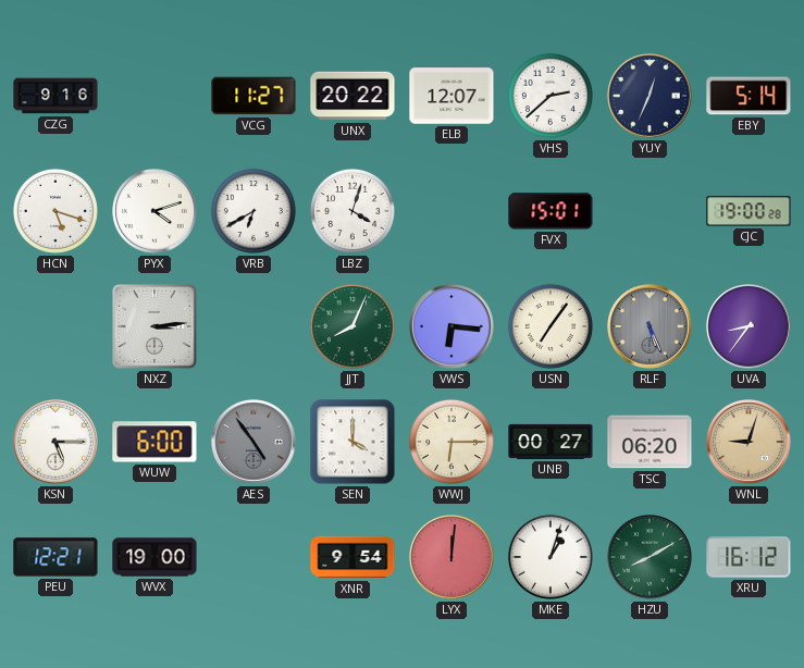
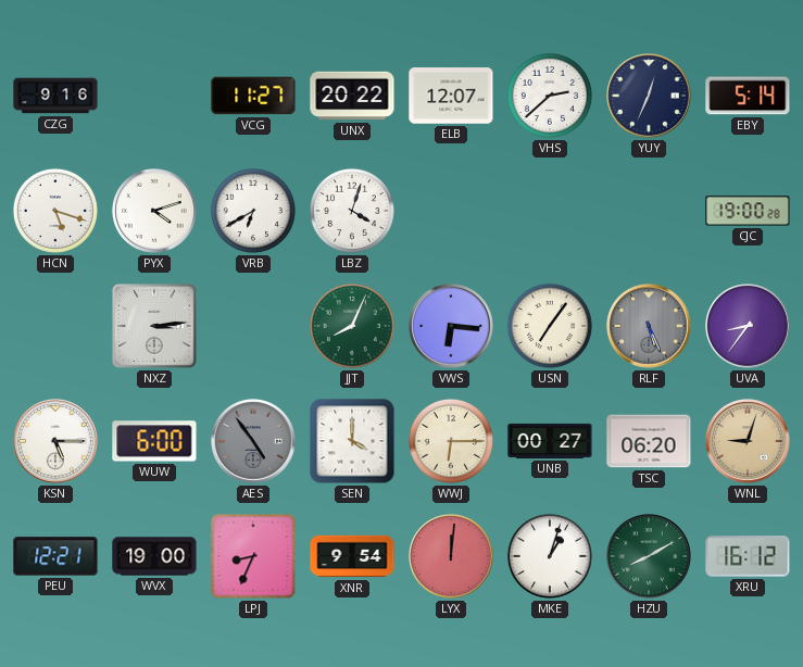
FVX: 15:01 -> none (551, 211)
LPJ: none -> 8:34 (253, 556)
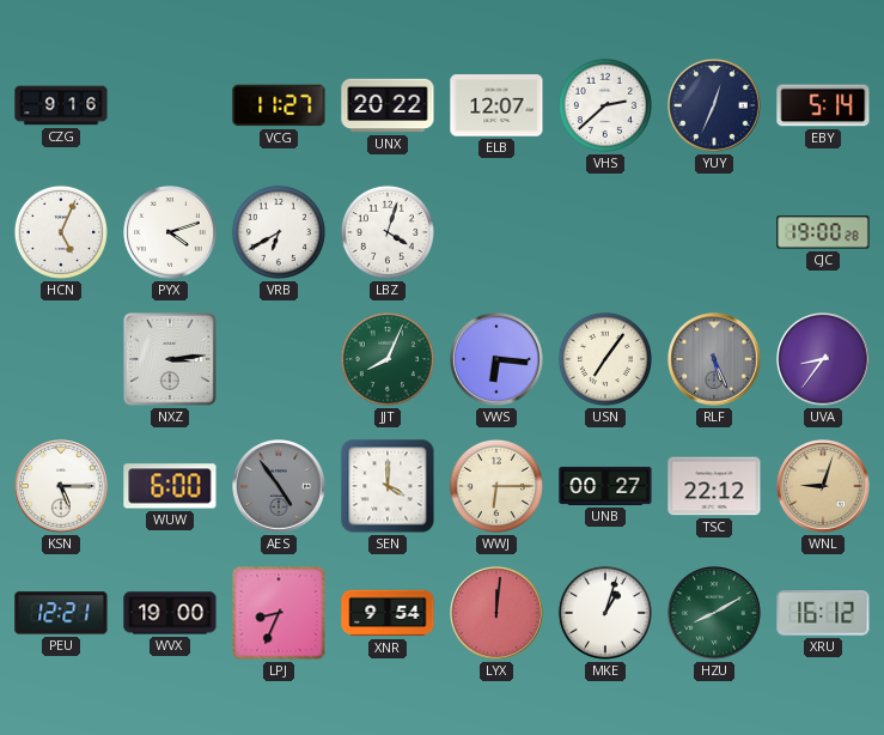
HCN: 5:18 -> 5:04 (61, 232)
TSC: 06:20 -> 22:12 (714, 486)
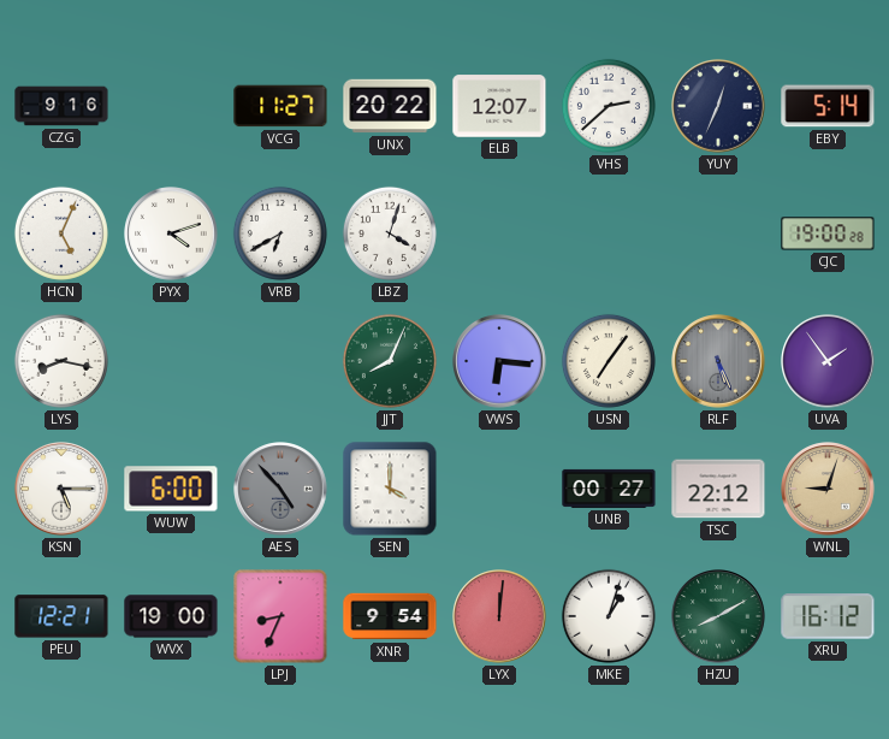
LYS: none -> 8:17 (61, 361)
NXZ: 3:14 -> none (171, 360)
UVA: 8:36 -> 1:54 (828, 361)
AES: 4:54 -> 4:53 (280, 489)
WWJ: 6:15 -> none (496, 486)
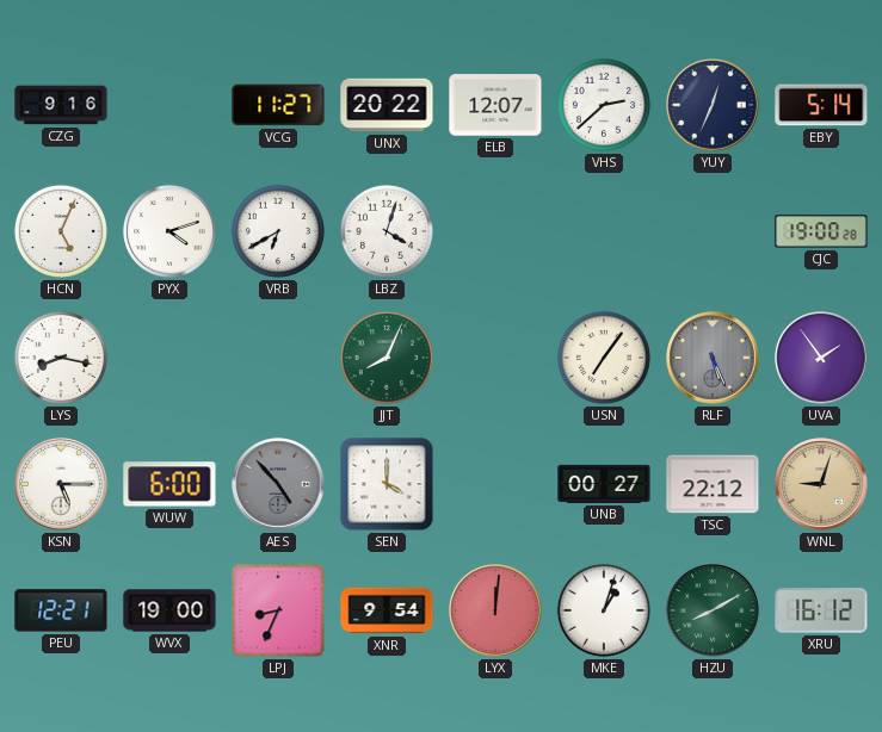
VWS: 6:16 -> none (499, 361)
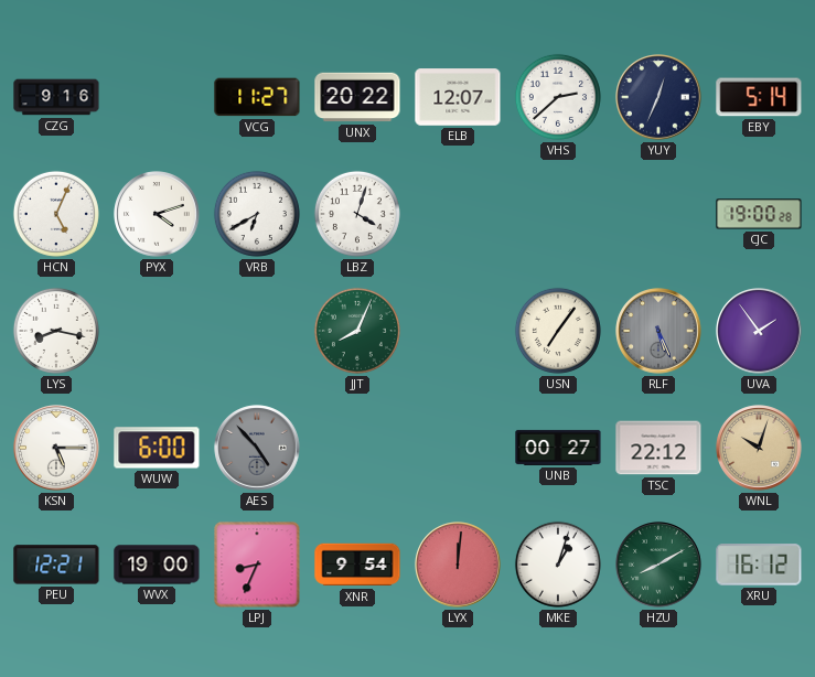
SEN: 4:00 -> none (387, 484)
WNL: 9:03 -> 10:03 (759, 448)
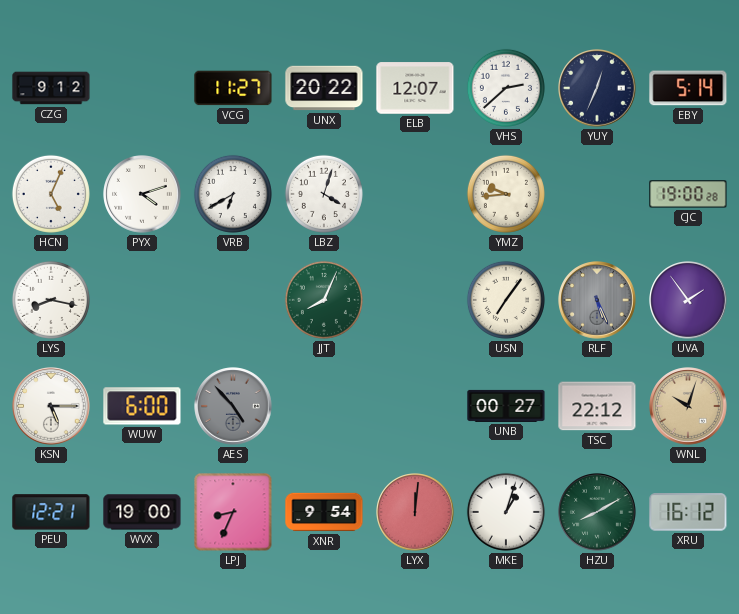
CZG: 9:16 -> 9:12 (51, 88)
YMZ: none -> 9:44 (506, 194)
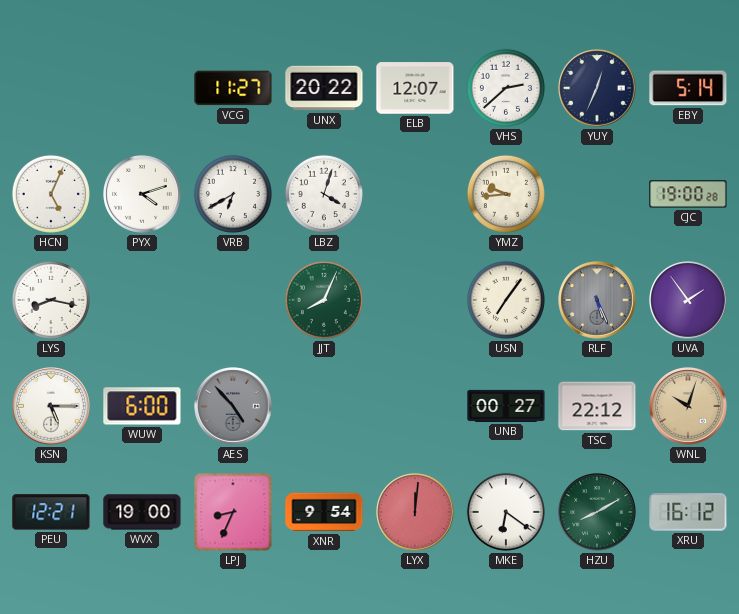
CZG: 9:12 -> none (51, 88)
MKE: 1:03 -> 6:21 (506, 512)
